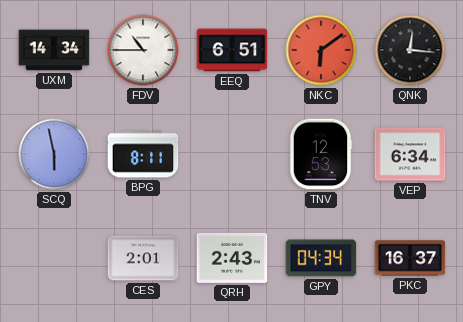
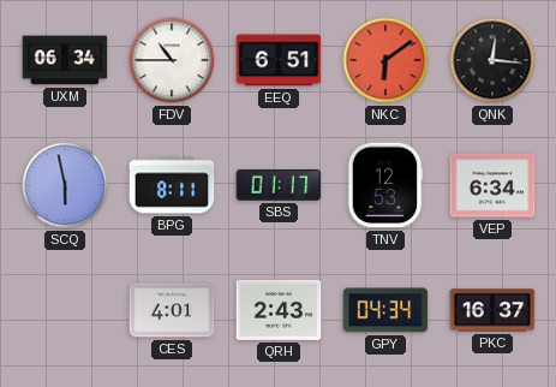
UXM: 14:34 -> 06:34 (65, 60)
SBS: none -> 01:17 (279, 185)
CES: 2:01 -> 4:01 (172, 310)
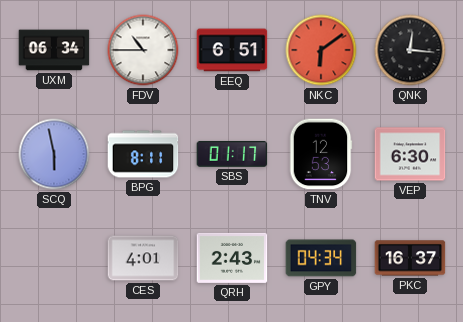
VEP: 6:34 -> 6:30 (410, 154)
